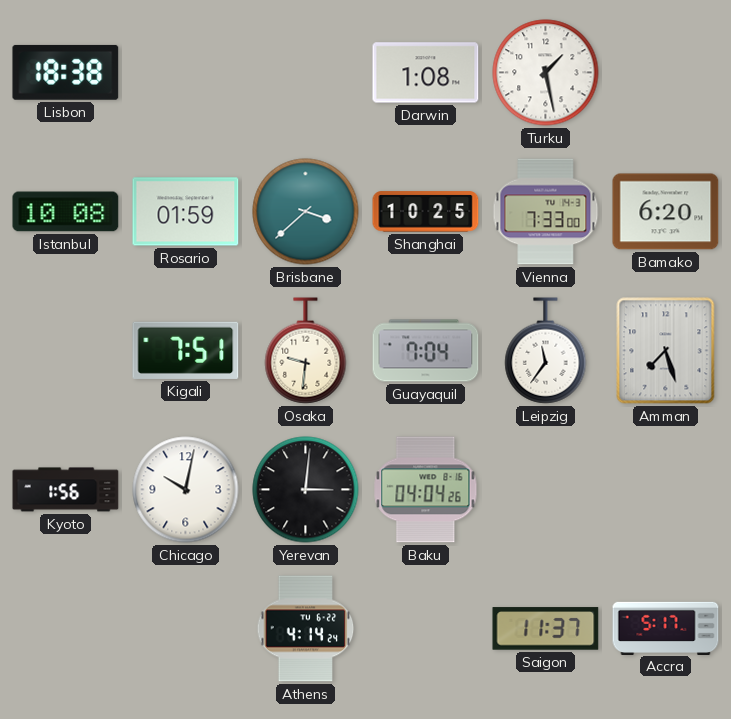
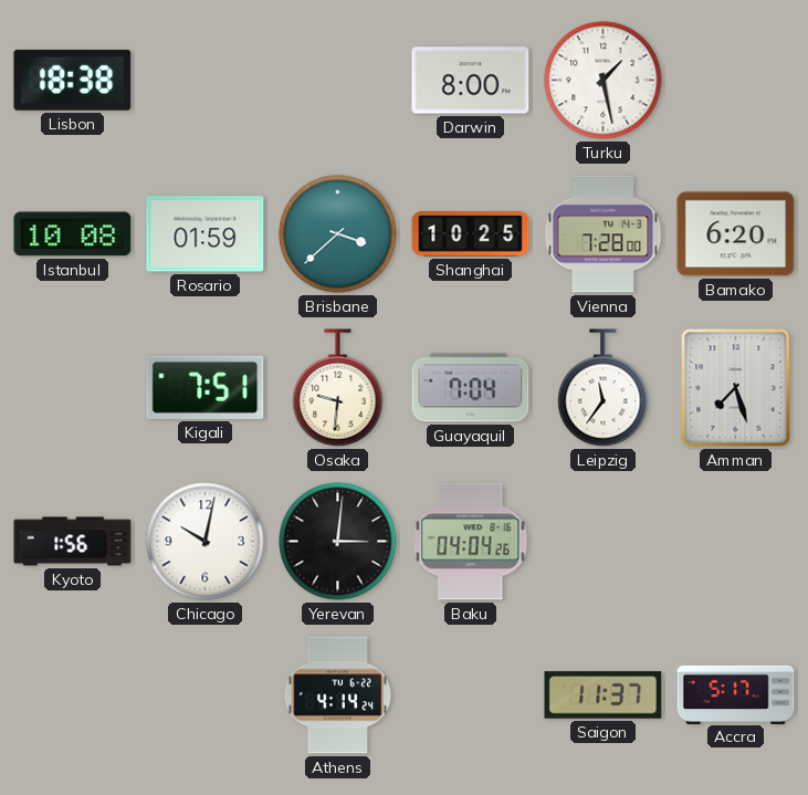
Darwin: 1:08 -> 8:00 (471, 81)
Vienna: 7:33 -> 7:28 (604, 234)
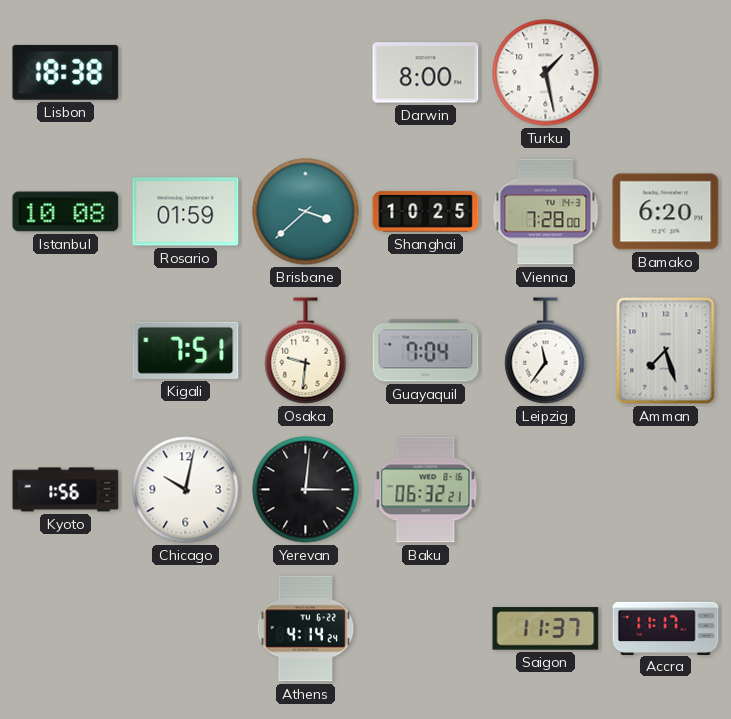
Baku: 04:04 -> 06:32 (426, 490)
Accra: 5:17 -> 11:17 (666, 628)
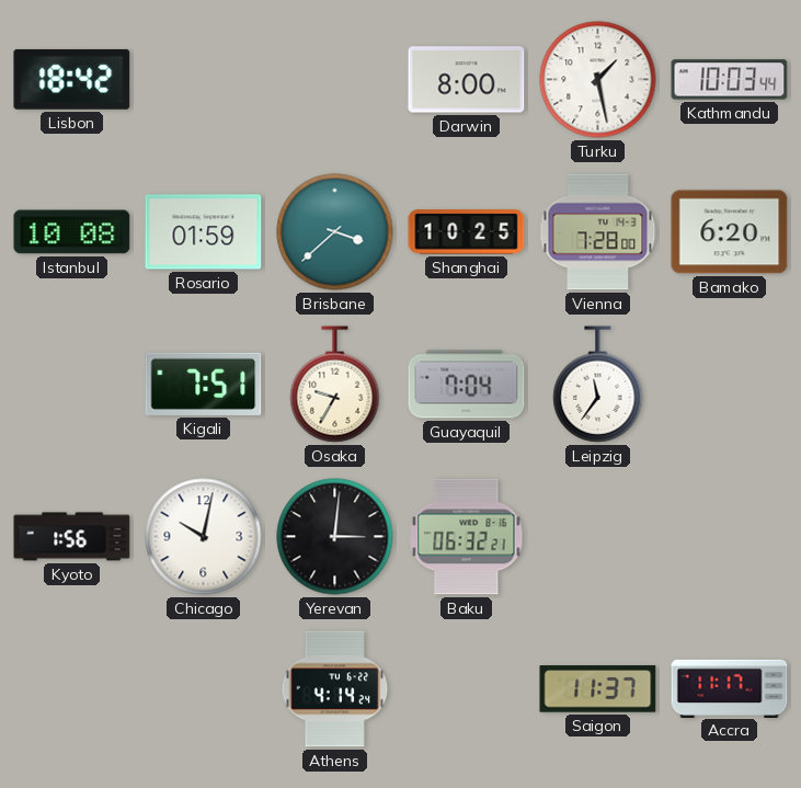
Lisbon: 18:38 -> 18:42 (72, 79)
Kathmandu: none -> 10:03 (730, 80)
Osaka: 9:31 -> 9:35 (335, 385)
Amman: 7:27 -> none (666, 351)
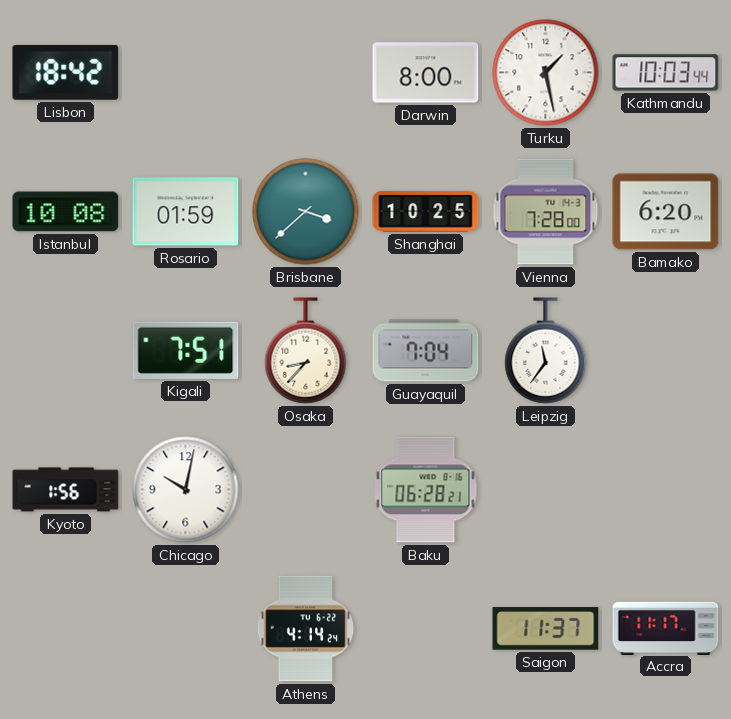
Osaka: 9:35 -> 8:37 (306, 351)
Yerevan: 3:01 -> none (335, 537)
Baku: 06:32 -> 06:28 (426, 490)
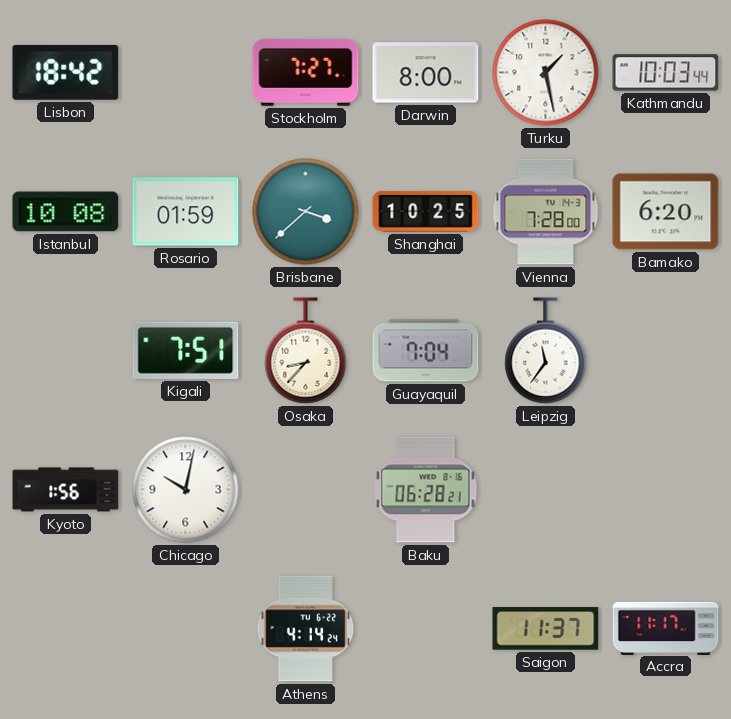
Stockholm: none -> 7:27 (306, 72)
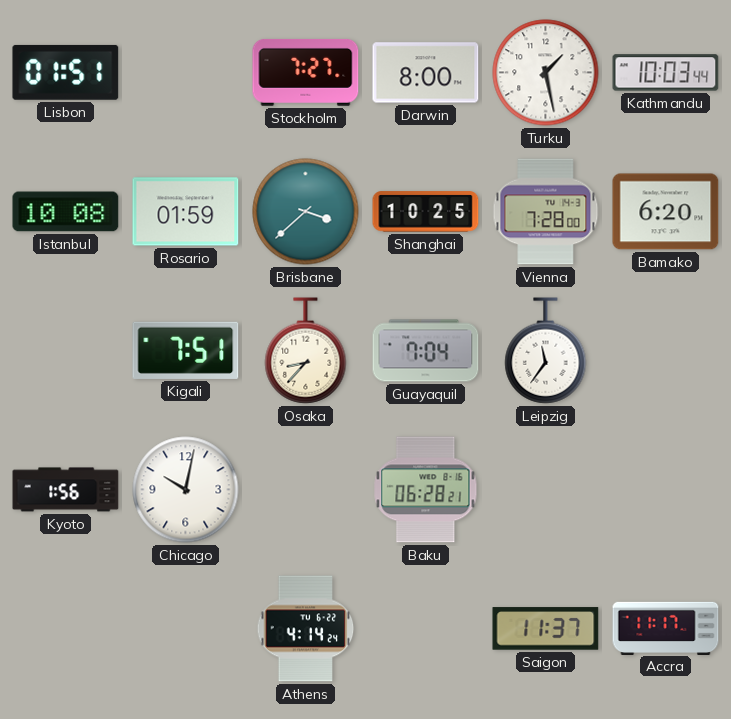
Lisbon: 18:42 -> 01:51 (66, 72)
